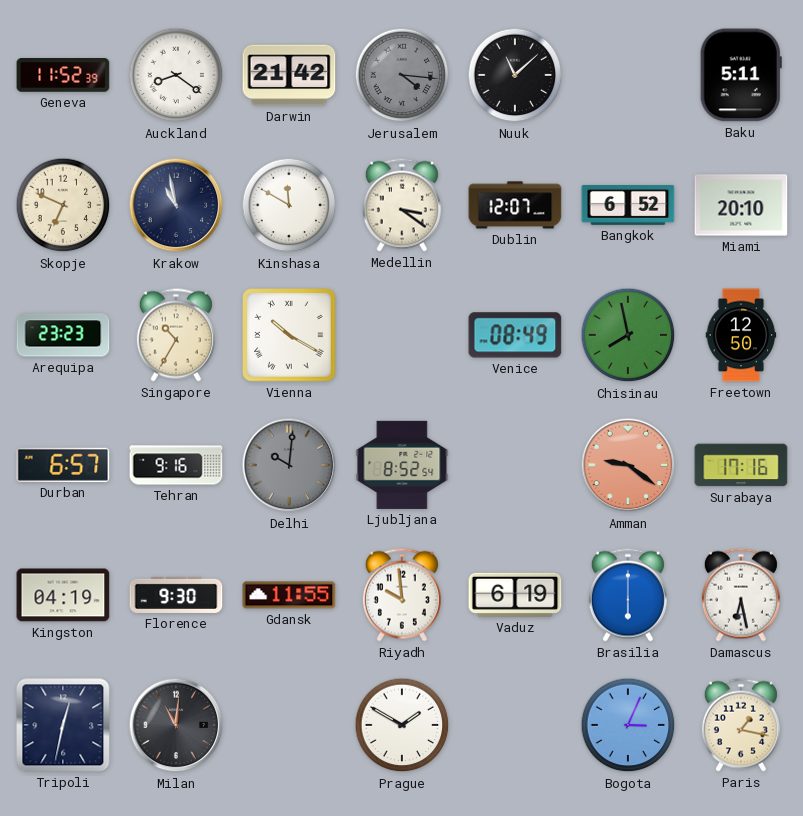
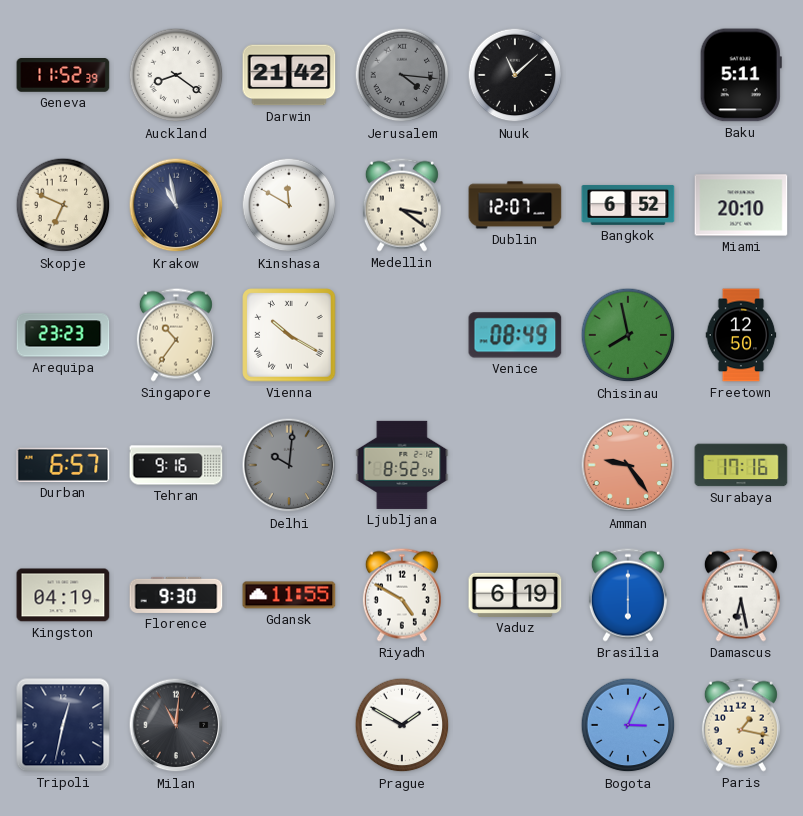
Singapore: 10:35 -> 10:36 (176, 335)
Amman: 9:21 -> 9:24 (628, 465)
Riyadh: 9:59 -> 4:50 (402, 595)
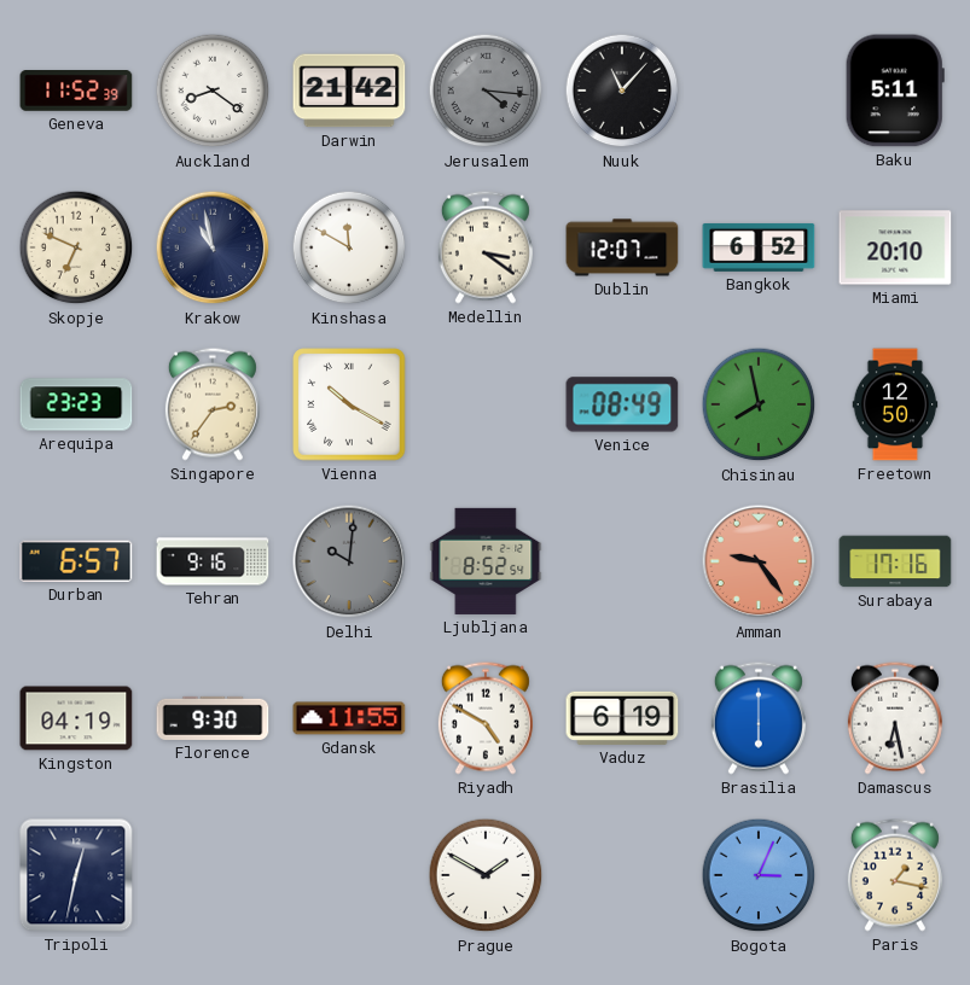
Nuuk: 11:08 -> 11:07 (622, 91)
Singapore: 10:36 -> 2:36 (213, 404)
Milan: 11:01 -> none (176, 725)
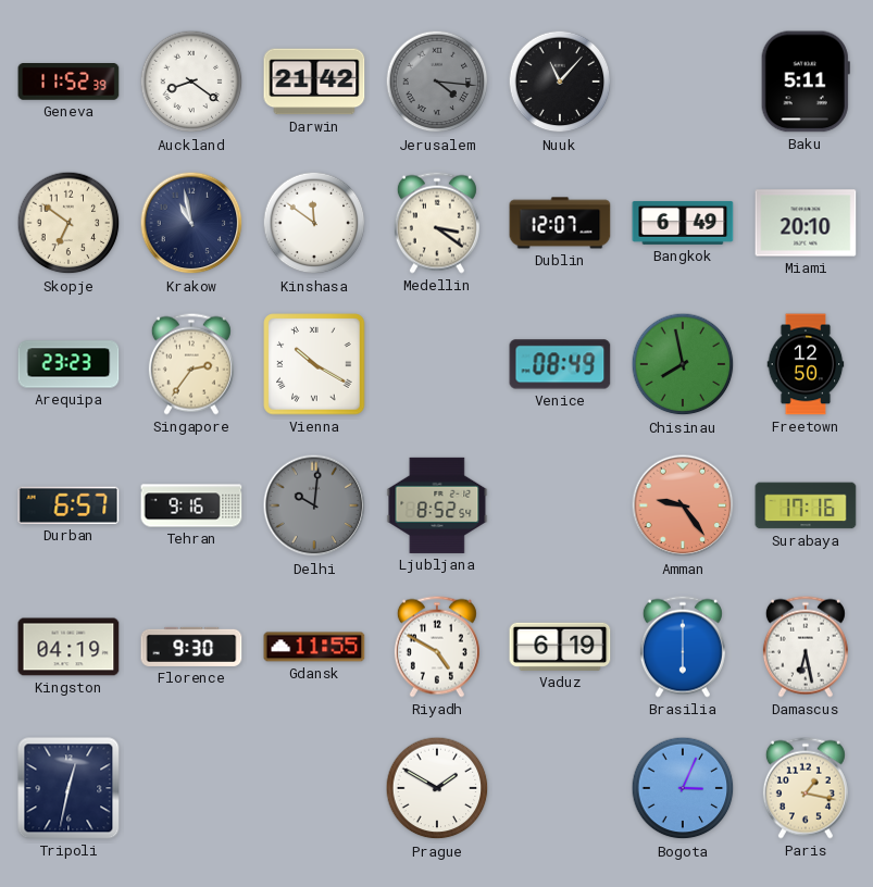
Skopje: 6:49 -> 6:51 (68, 223)
Kinshasa: 11:50 -> 11:51 (314, 223)
Bangkok: 6:52 -> 6:49 (683, 223)
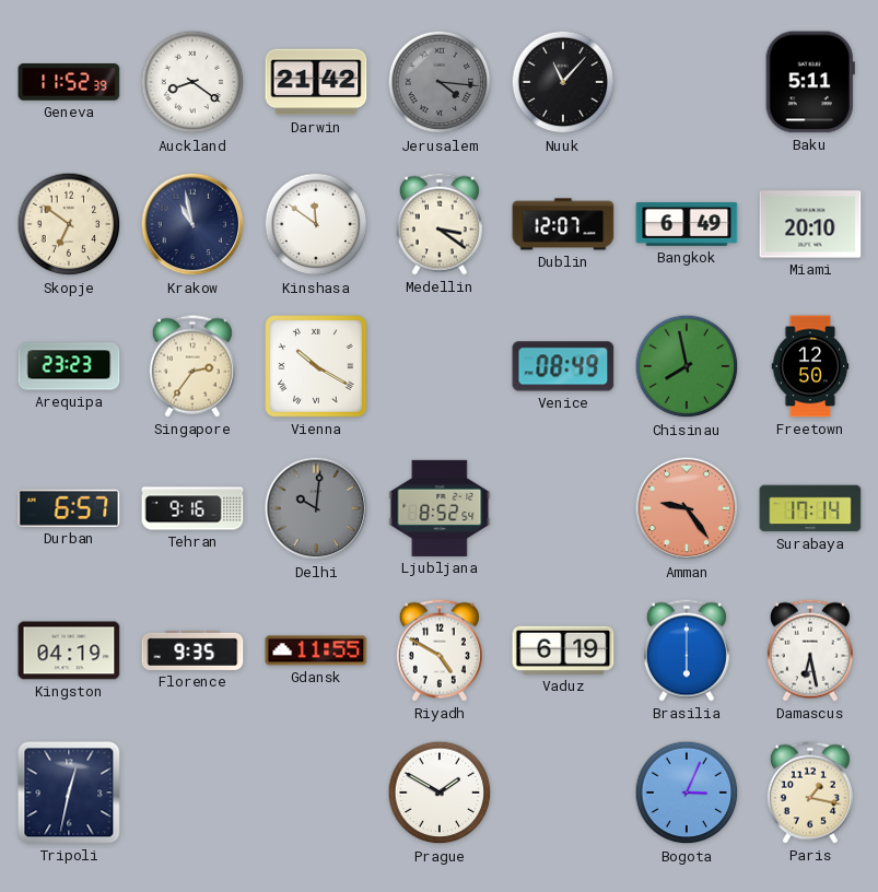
Surabaya: 17:16 -> 17:14 (810, 508)
Florence: 9:30 -> 9:35 (192, 650)
